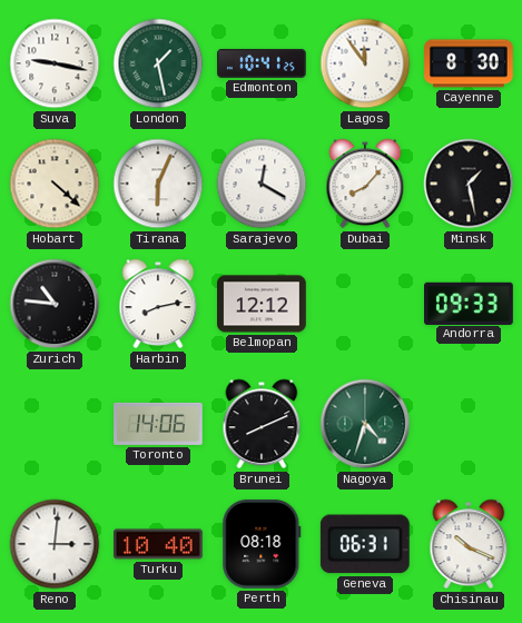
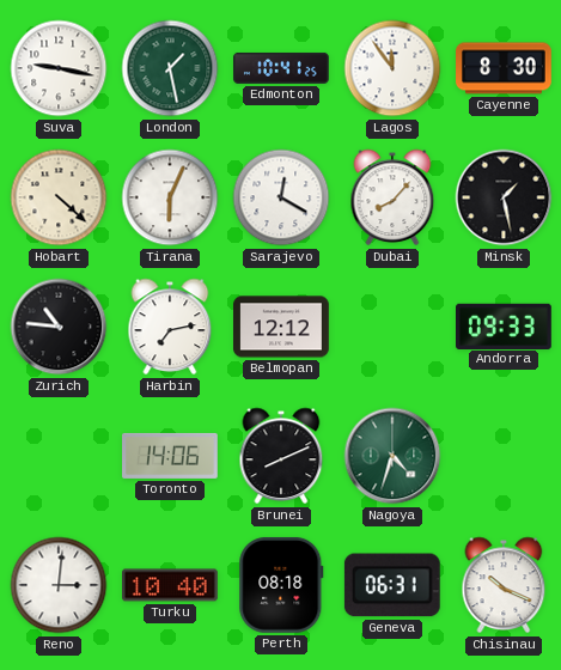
Harbin: 8:13 -> 7:13 (170, 327)
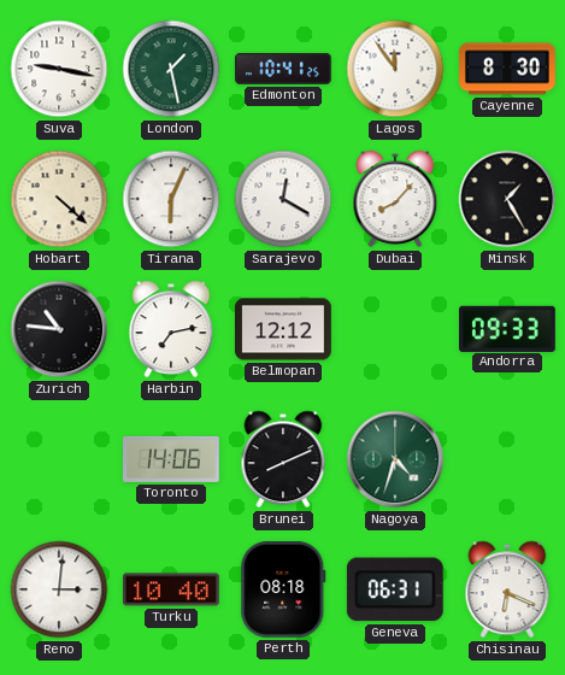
Minsk: 1:28 -> 1:25 (507, 199)
Chisinau: 10:19 -> 6:19 (507, 589)
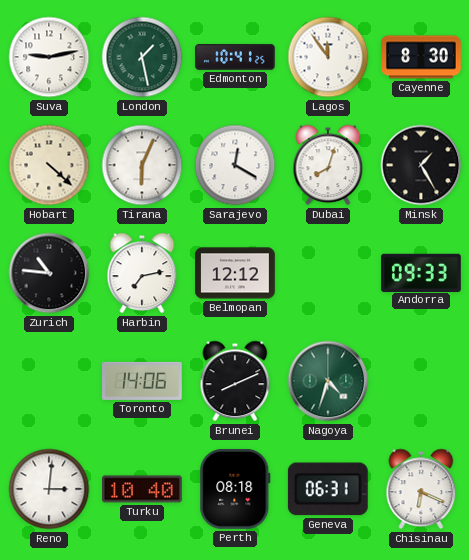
Suva: 9:17 -> 9:13 (49, 57)
Dubai: 8:07 -> 8:03 (328, 165)
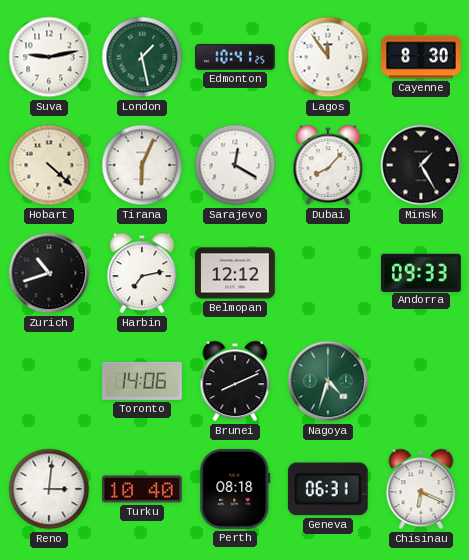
Dubai: 8:03 -> 8:07 (328, 165)
Zurich: 10:46 -> 10:42 (49, 273)
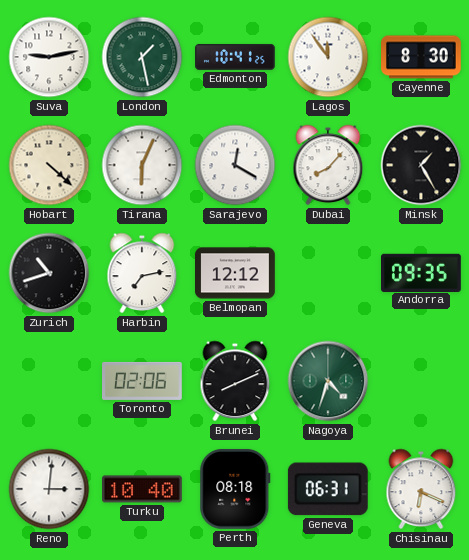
Andorra: 09:33 -> 09:35 (422, 272)
Toronto: 14:06 -> 02:06 (143, 381)
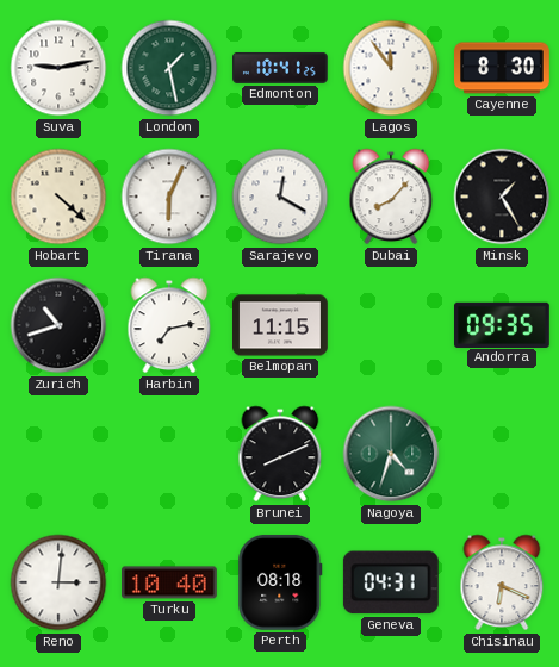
Belmopan: 12:12 -> 11:15 (281, 325)
Toronto: 02:06 -> none (143, 381)
Geneva: 06:31 -> 04:31 (391, 582)
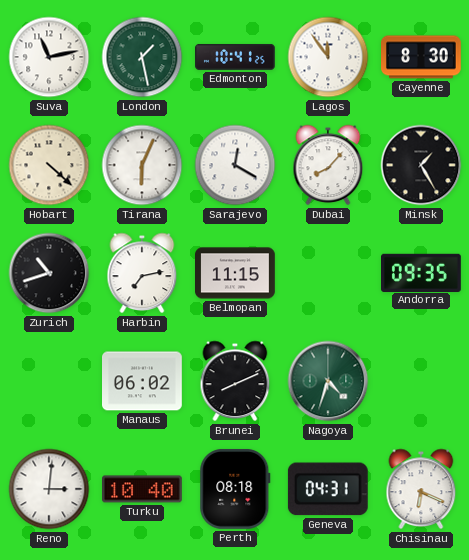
Suva: 9:13 -> 11:13 (49, 57)
Manaus: none -> 06:02 (143, 381)
